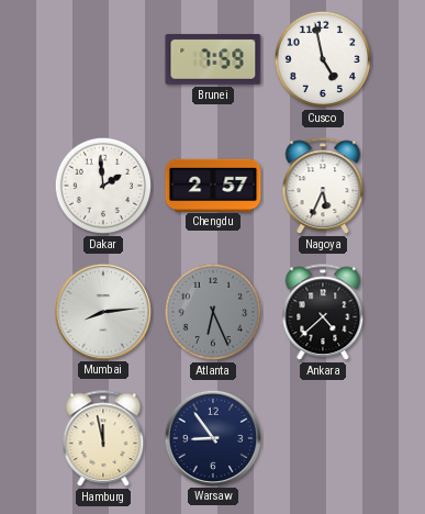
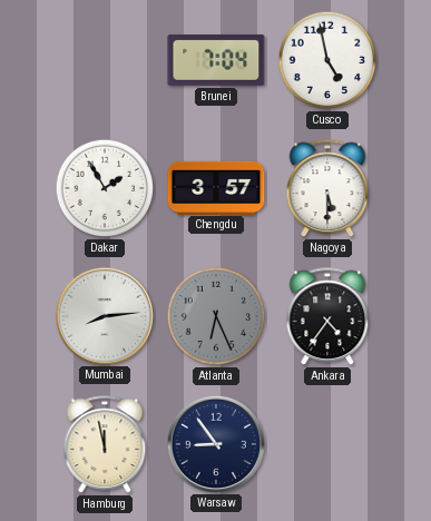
Brunei: 7:59 -> 7:04 (216, 60)
Dakar: 1:59 -> 1:55 (105, 188)
Chengdu: 2:57 -> 3:57 (216, 187)
Nagoya: 5:34 -> 5:30 (327, 189)
Ankara: 4:38 -> 4:36 (327, 317)
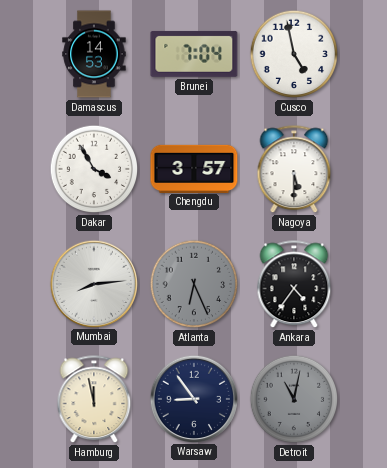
Damascus: none -> 14:53 (94, 54)
Dakar: 1:55 -> 3:55 (94, 169)
Detroit: none -> 11:02 (294, 399)
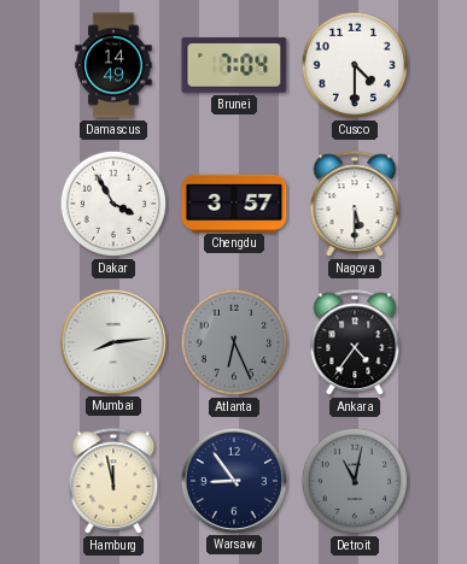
Damascus: 14:53 -> 14:49 (113, 65)
Cusco: 4:58 -> 4:30 (355, 65)
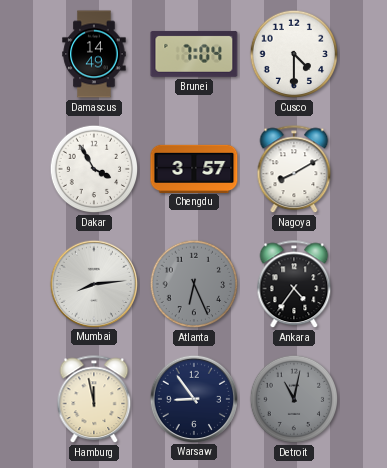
Nagoya: 5:30 -> 8:10 (294, 170)
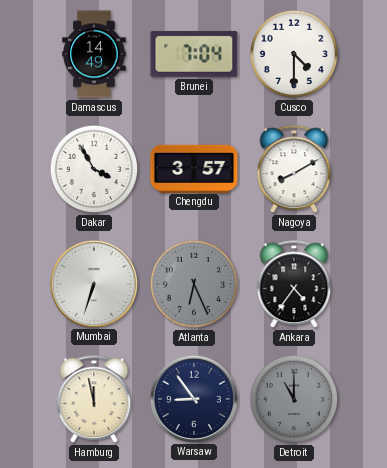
Mumbai: 8:14 -> 6:33 (93, 283)
Detroit: 11:02 -> 11:00 (294, 399)
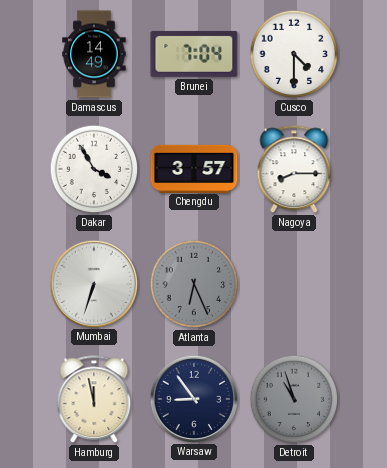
Nagoya: 8:10 -> 8:15 (294, 170)
Ankara: 4:36 -> none (294, 285)
Detroit: 11:00 -> 10:57 (294, 399)
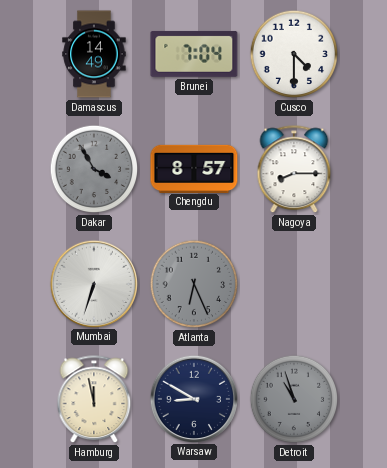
Dakar dial: white -> grey (94, 169)
Chengdu: 3:57 -> 8:57 (194, 168)
Warsaw: 8:54 -> 8:50 (193, 398)
